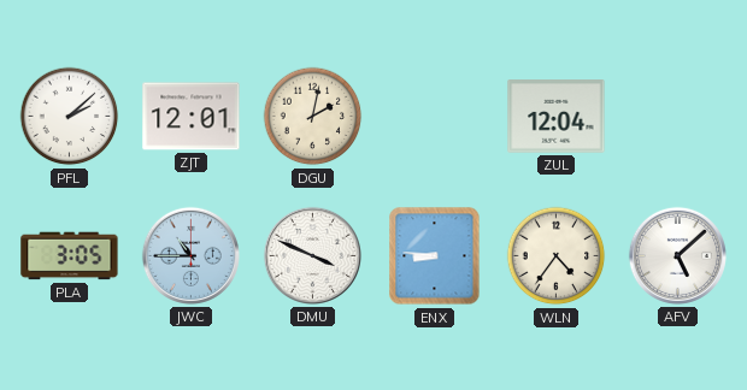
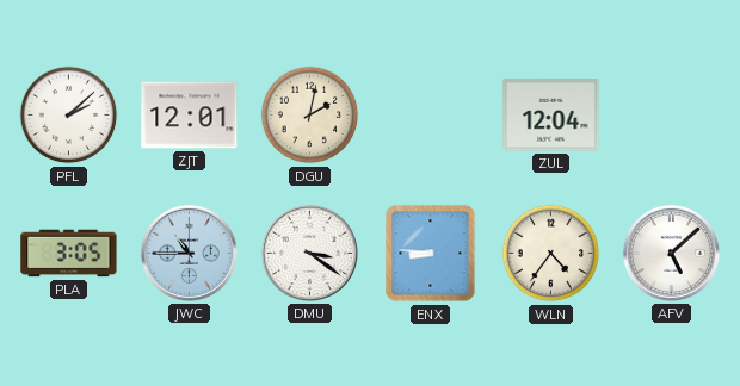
DMU: 3:49 -> 3:21 (309, 253)
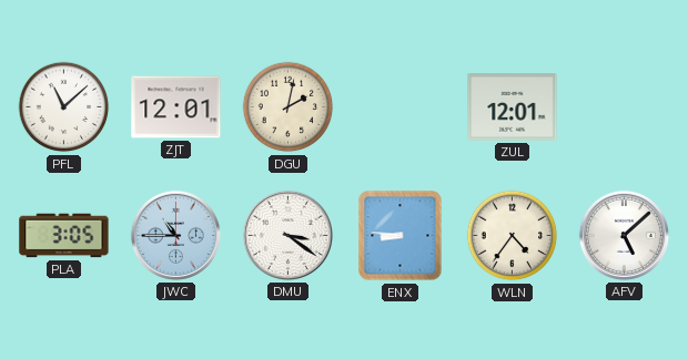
PFL: 2:08 -> 11:08 (64, 107)
ZUL: 12:04 -> 12:01 (513, 107)
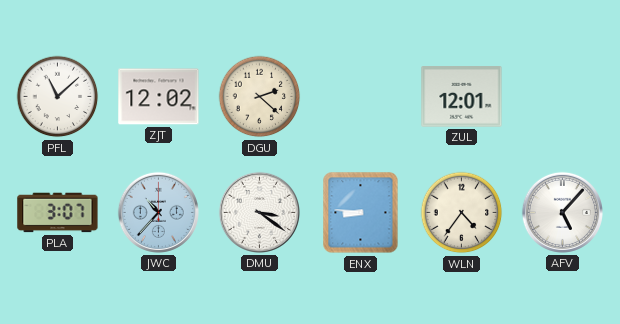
ZJT: 12:01 -> 12:02 (159, 97)
DGU: 2:02 -> 2:22 (260, 97)
PLA: 3:05 -> 3:07 (58, 213)
JWC: 10:45 -> 10:37 (158, 212)
AFV: 5:08 -> 5:07 (562, 212)
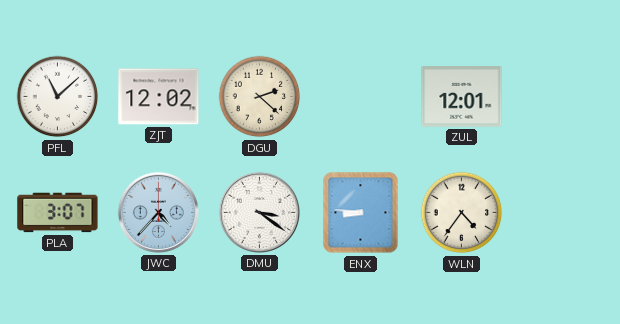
JWC: 10:37 -> 4:37 (158, 212)
AFV: 5:07 -> none (562, 212)
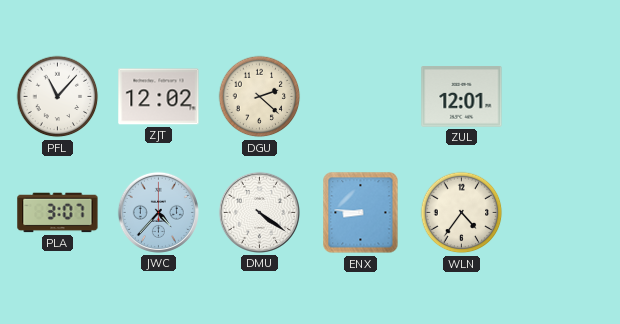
PFL: 11:08 -> 11:07 (58, 97)
DMU: 3:21 -> 4:21 (259, 212)
